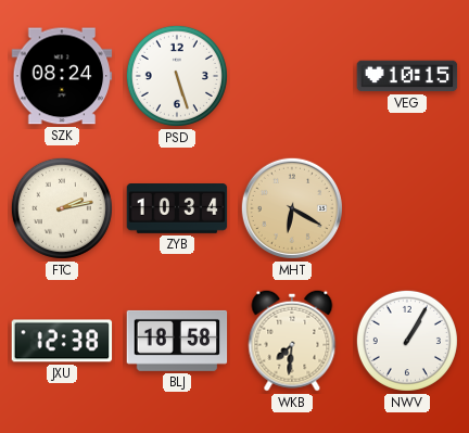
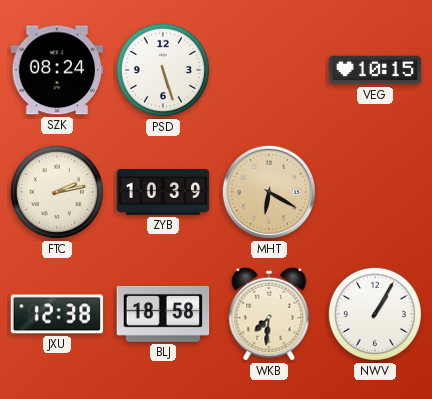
ZYB: 10:34 -> 10:39 (163, 193)
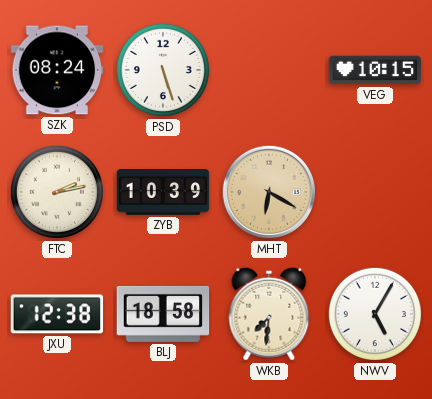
NWV: 1:05 -> 5:05 (375, 314)
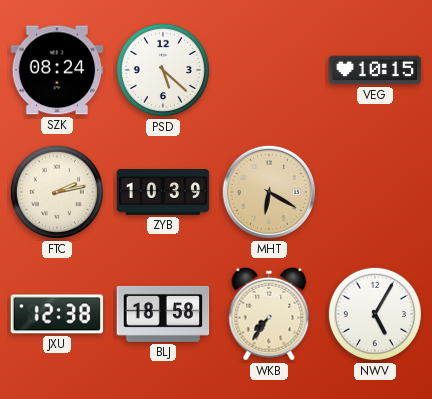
PSD: 5:27 -> 5:22 (163, 70)
WKB: 7:31 -> 7:36 (269, 314)
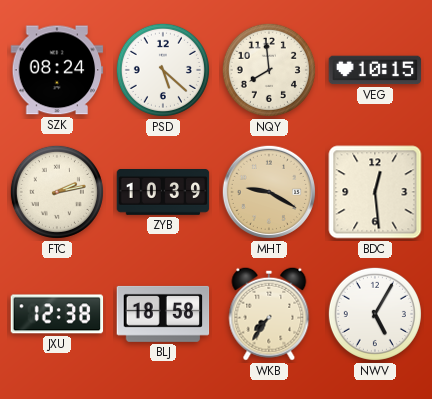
NQY: none -> 7:59 (269, 70)
MHT: 6:20 -> 9:20 (269, 192)
BDC: none -> 12:29 (375, 192)
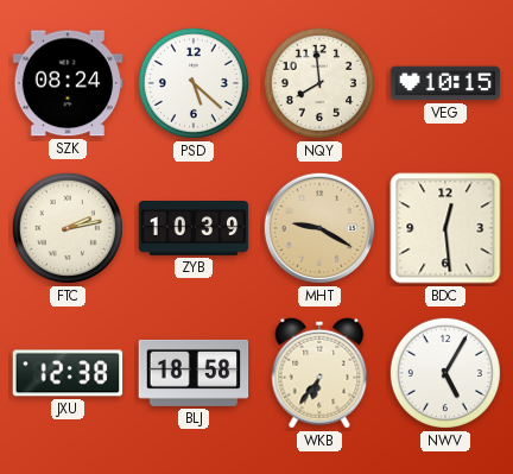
WKB: 7:36 -> 6:36 (319, 373)
